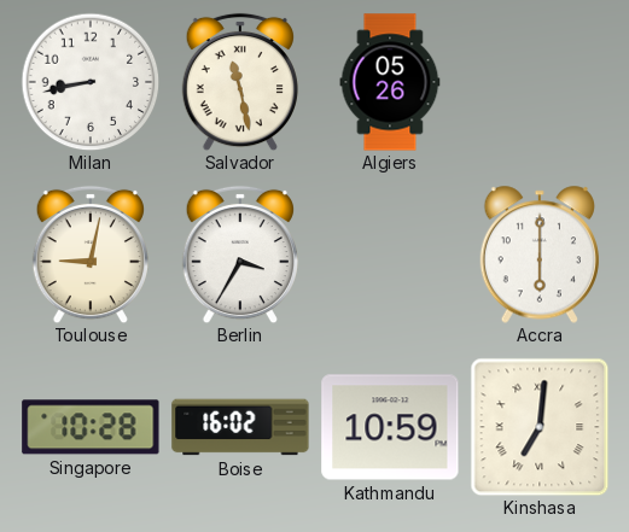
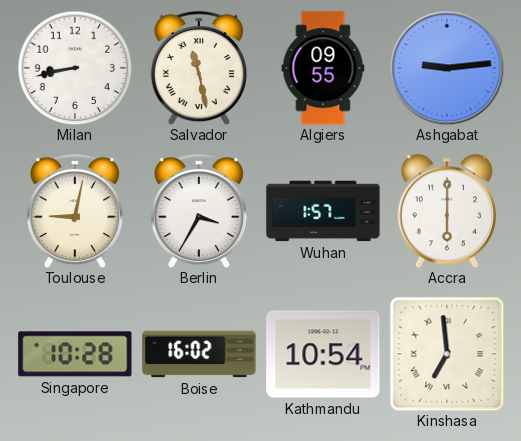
Algiers: 05:26 -> 09:55 (323, 68)
Ashgabat: none -> 9:14 (447, 68)
Wuhan: none -> 1:57 (323, 211)
Kathmandu: 10:59 -> 10:54 (323, 354)
Kinshasa: 7:01 -> 6:59 (447, 354)
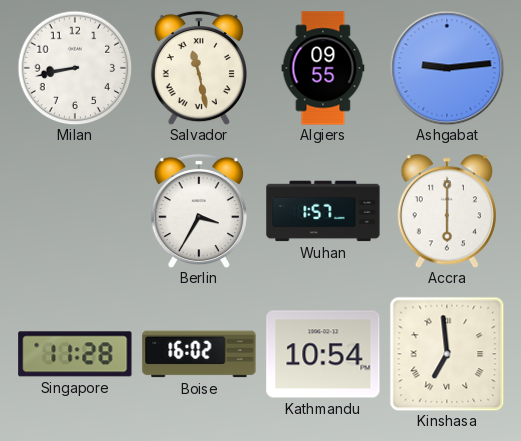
Toulouse: 9:02 -> none (75, 211)
Singapore: 10:28 -> 11:28 (75, 354)
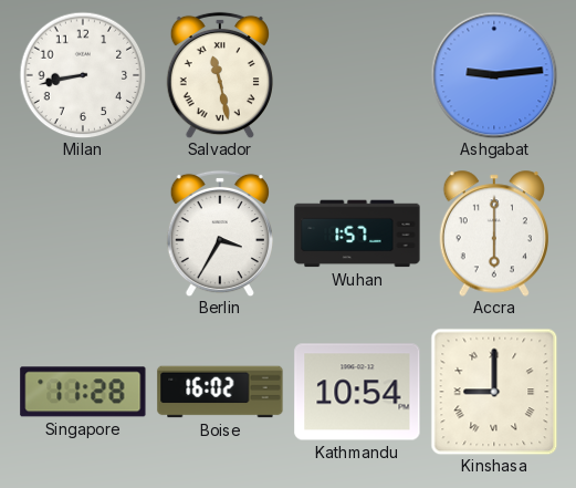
Algiers: 09:55 -> none (323, 68)
Kinshasa: 6:59 -> 9:00 (494, 392)
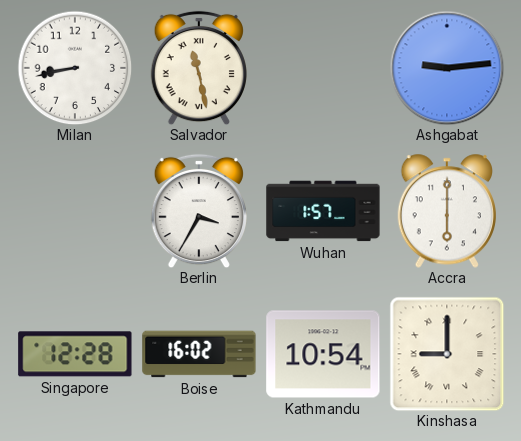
Singapore: 11:28 -> 12:28 (75, 354)
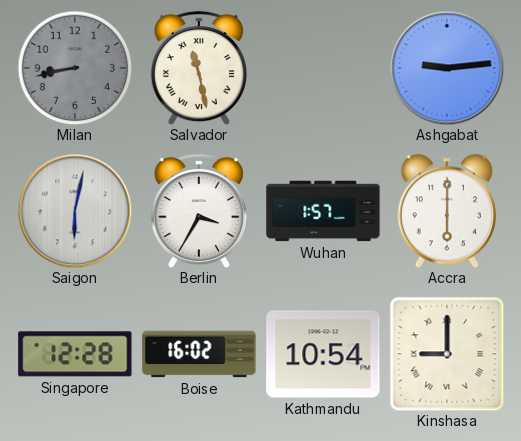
Milan dial: white -> grey (75, 68)
Saigon: none -> 6:02 (75, 211)
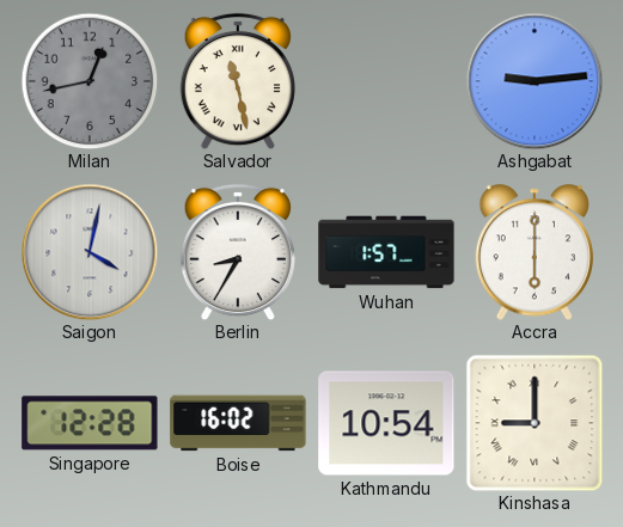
Milan: 8:43 -> 12:43 (90, 81)
Saigon: 6:02 -> 4:02 (90, 252)
Berlin: 3:35 -> 8:35 (238, 252)
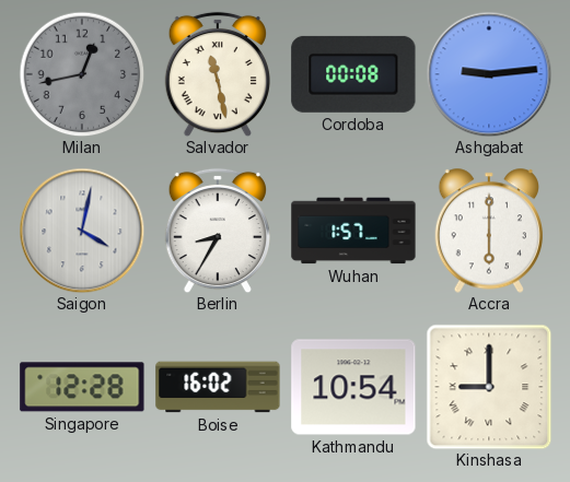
Cordoba: none -> 00:08 (353, 74)
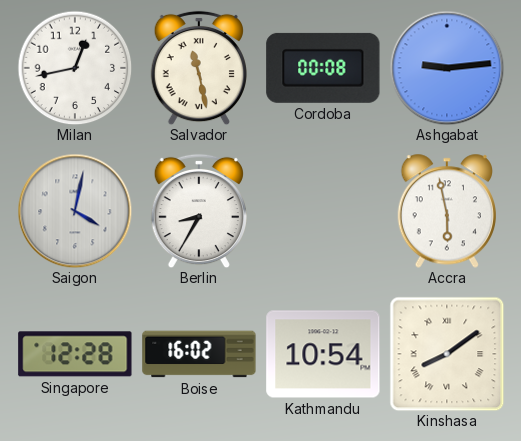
Milan dial: grey -> white (75, 68)
Wuhan: 1:57 -> none (353, 231)
Accra: 6:00 -> 5:58 (446, 211)
Kinshasa: 9:00 -> 8:09 (447, 354)
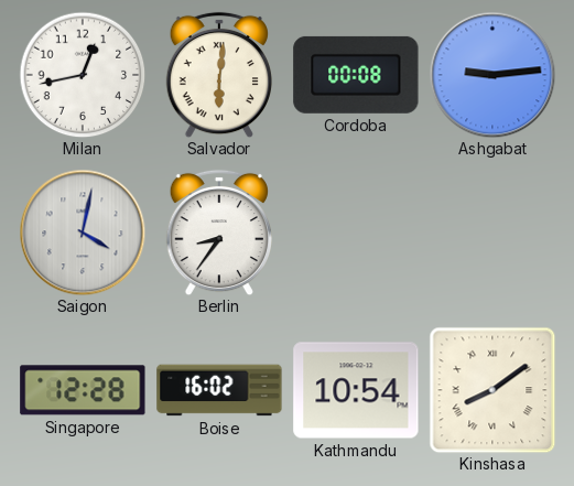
Salvador: 11:28 -> 6:01 (219, 75)
Berlin: 8:35 -> 8:36 (219, 233)
Accra: 5:58 -> none (446, 211)
